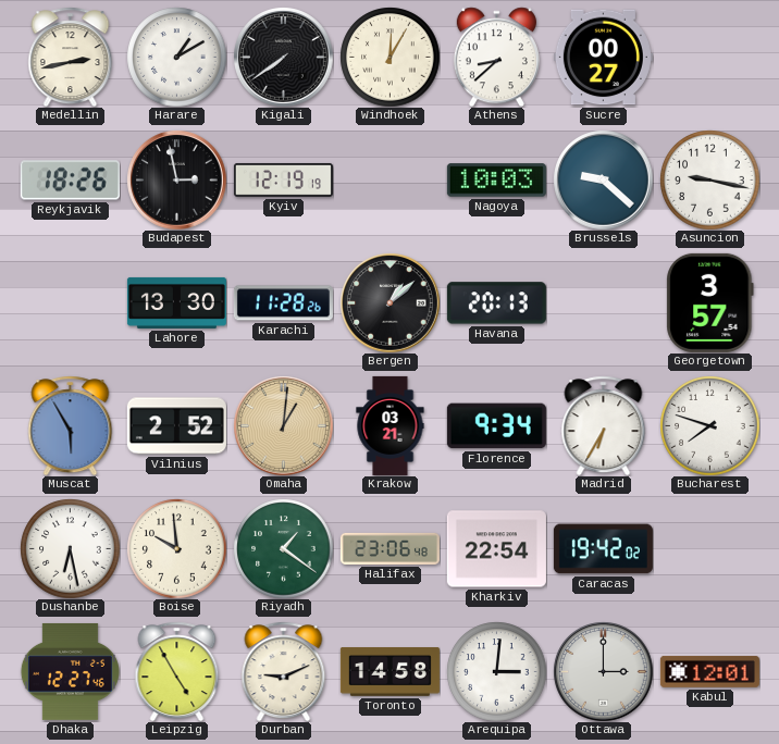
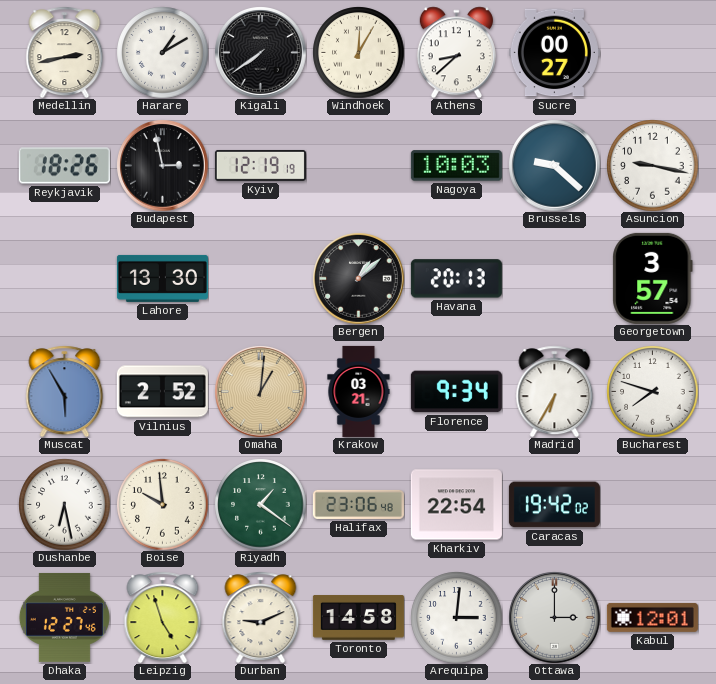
Karachi: 11:28 -> none (283, 303)
Leipzig: 4:55 -> 4:57 (163, 617)
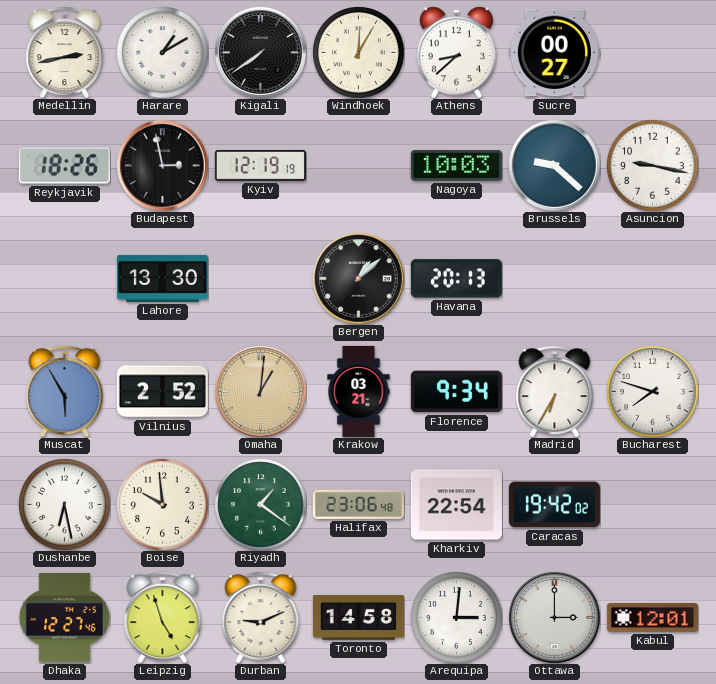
Georgetown: 3:57 -> none (653, 278)
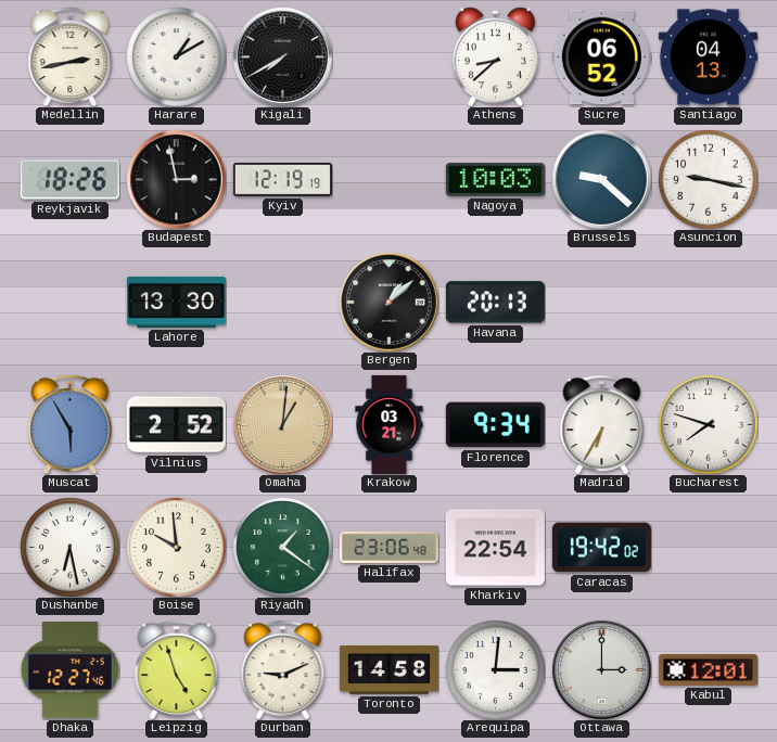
Kigali: 7:39 -> 7:40 (282, 56)
Windhoek: 12:05 -> none (358, 52)
Sucre: 00:27 -> 06:52 (601, 57)
Santiago: none -> 04:13 (708, 57)
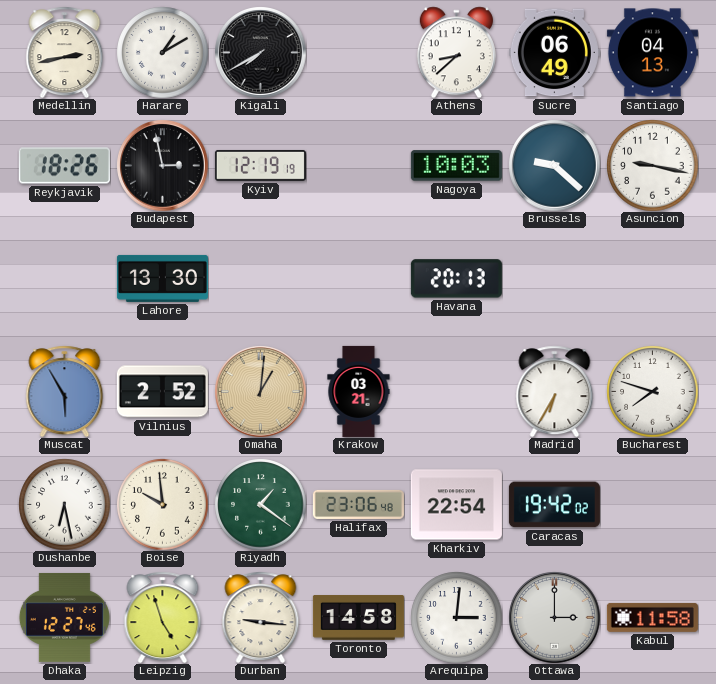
Sucre: 06:52 -> 06:49 (554, 53)
Bergen: 1:08 -> none (389, 302)
Florence: 9:34 -> none (495, 425)
Durban: 9:11 -> 9:16 (261, 617)
Kabul: 12:01 -> 11:58 (652, 617)
